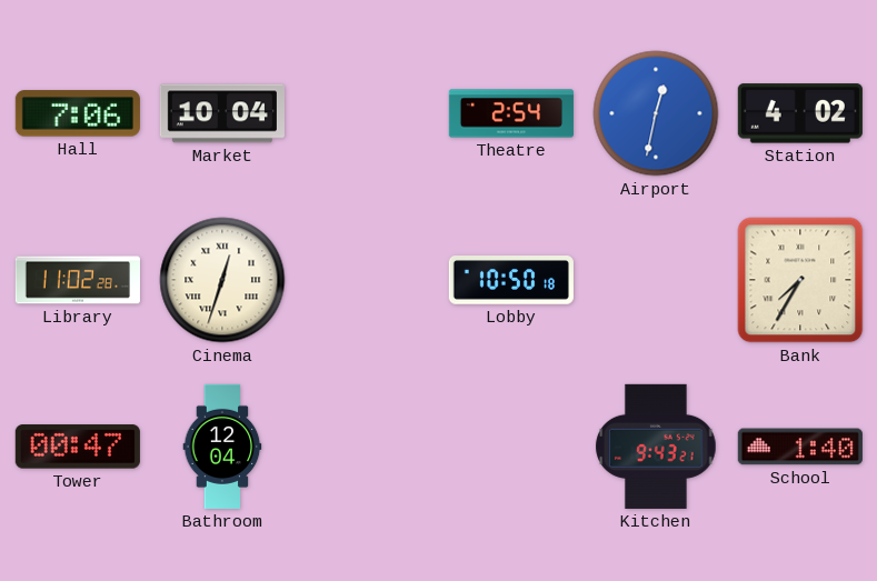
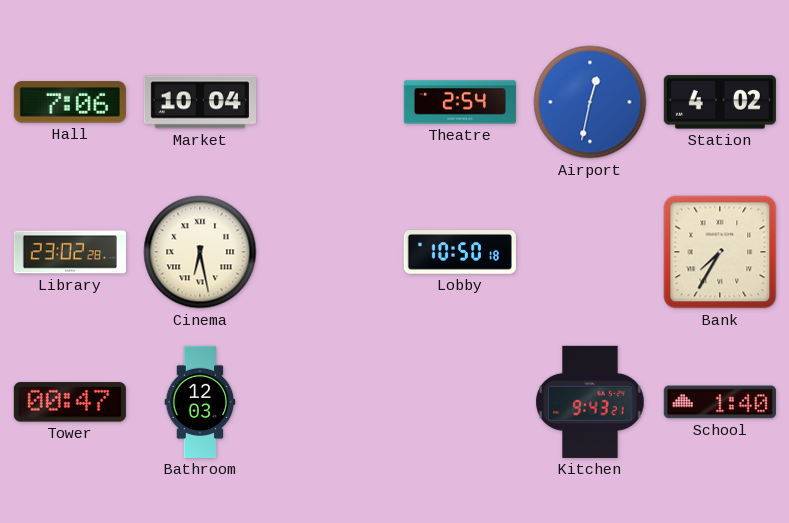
Library: 11:02 -> 23:02 (70, 252)
Cinema: 12:33 -> 6:28 (200, 252)
Bathroom: 12:04 -> 12:03 (200, 402)
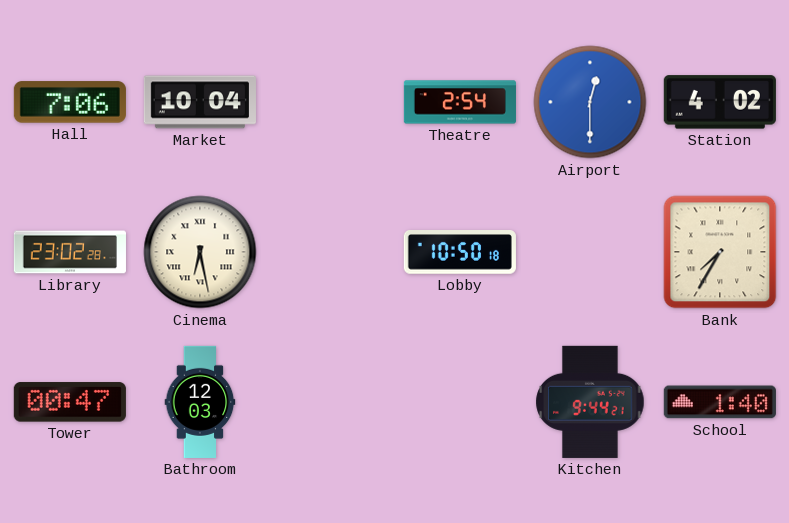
Airport: 12:32 -> 12:30 (590, 102)
Kitchen: 9:43 -> 9:44 (590, 402)
